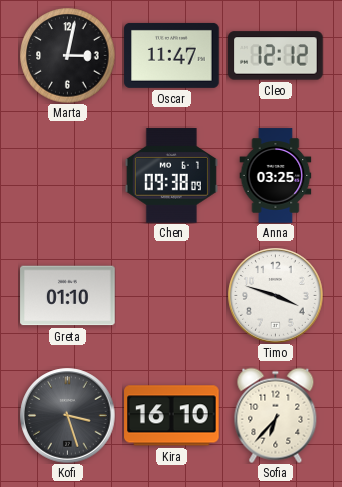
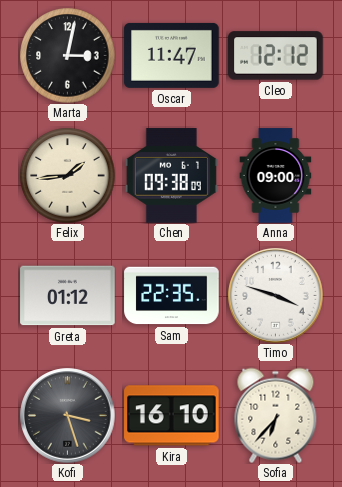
Felix: none -> 1:44 (67, 175)
Anna: 03:25 -> 09:00 (276, 176)
Greta: 01:10 -> 01:12 (68, 296)
Sam: none -> 22:35 (172, 296)
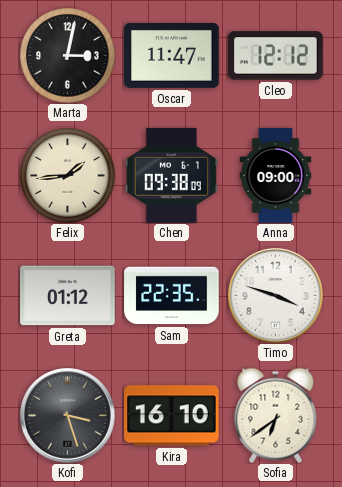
Sofia: 6:37 -> 6:39 (276, 415)
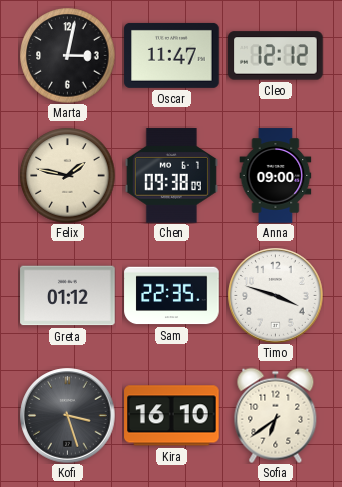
Felix: 1:44 -> 1:47 (67, 175)
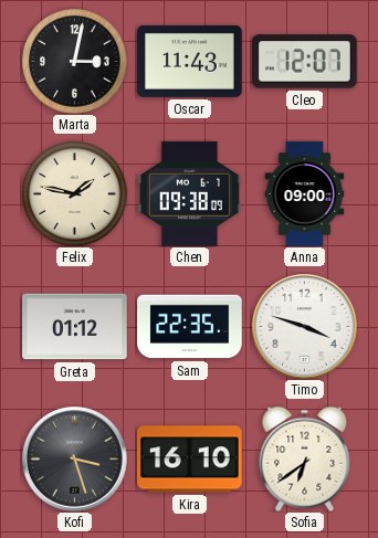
Oscar: 11:47 -> 11:43 (190, 61)
Cleo: 12:12 -> 12:07 (305, 62)
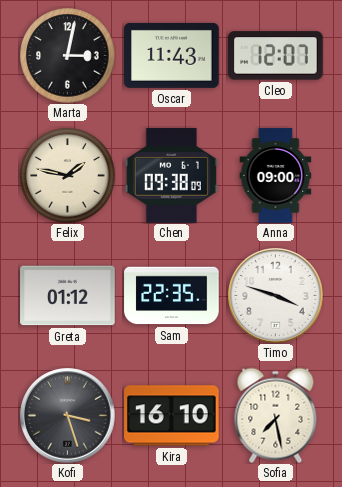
Sofia: 6:39 -> 7:28 (276, 415)
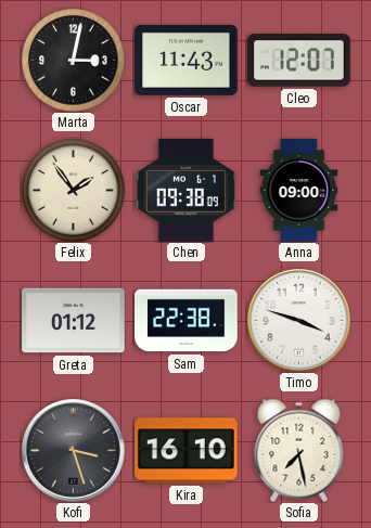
Felix: 1:47 -> 1:54 (73, 190)
Sam: 22:35 -> 22:38 (187, 321)
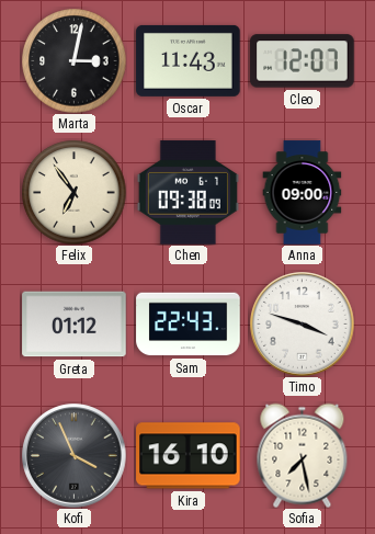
Felix: 1:54 -> 6:54 (73, 192)
Sam: 22:38 -> 22:43 (189, 325)
Kofi: 3:27 -> 3:56 (75, 456)
